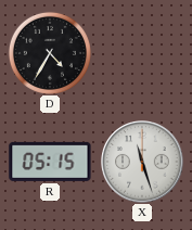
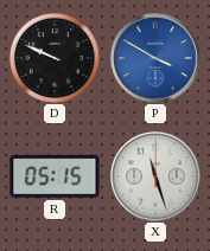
D: 4:35 -> 9:49 (55, 58)
P: none -> 3:50 (155, 58)
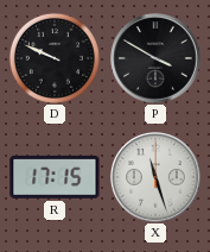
P dial: blue -> black (155, 58)
R: 05:15 -> 17:15 (55, 177)
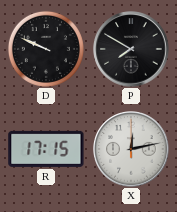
P: 3:50 -> 7:50 (131, 49)
X: 11:27 -> 12:13 (131, 149)
